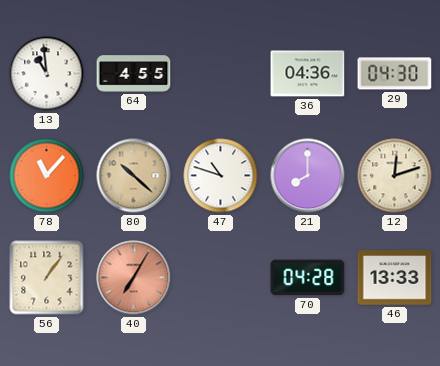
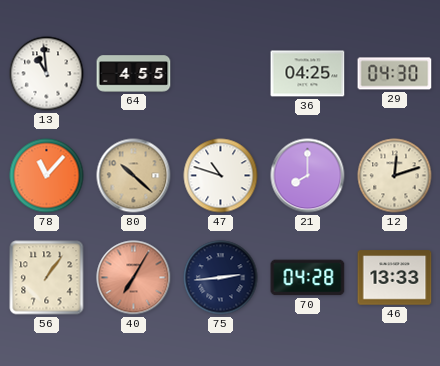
36: 04:36 -> 04:25 (308, 74)
75: none -> 2:44 (221, 278)
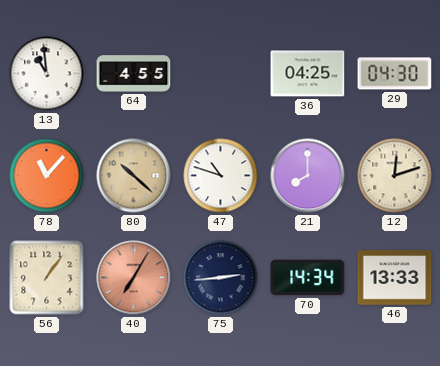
70: 04:28 -> 14:34 (308, 278)
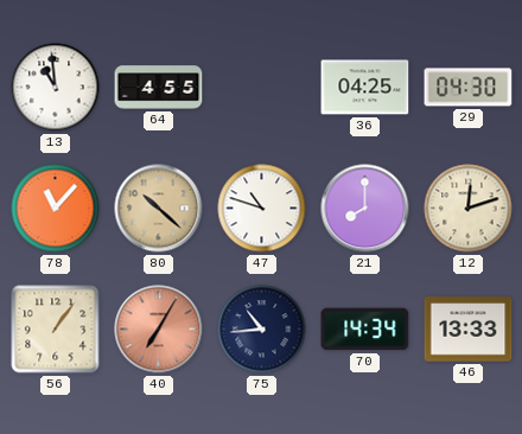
75: 2:44 -> 10:44 (262, 330)
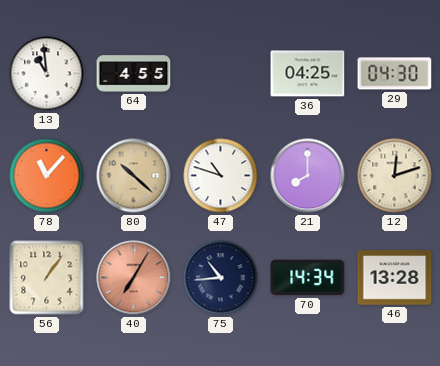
46: 13:33 -> 13:28 (395, 278)
